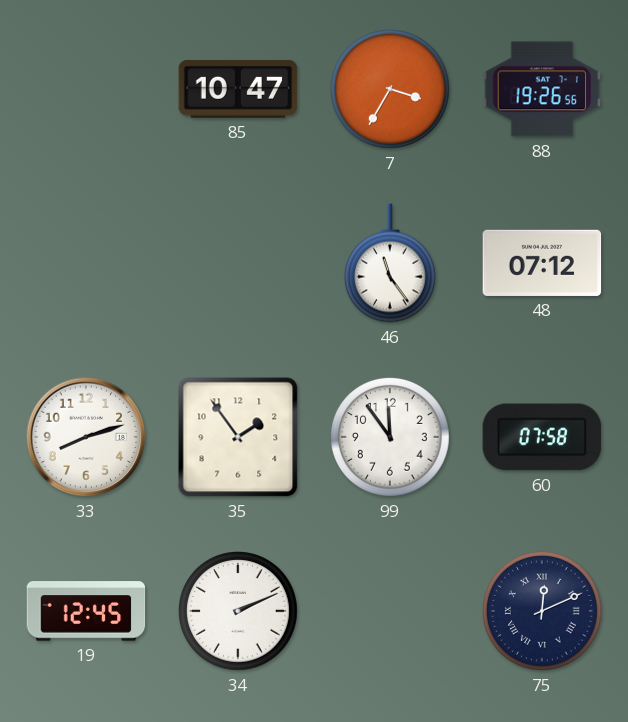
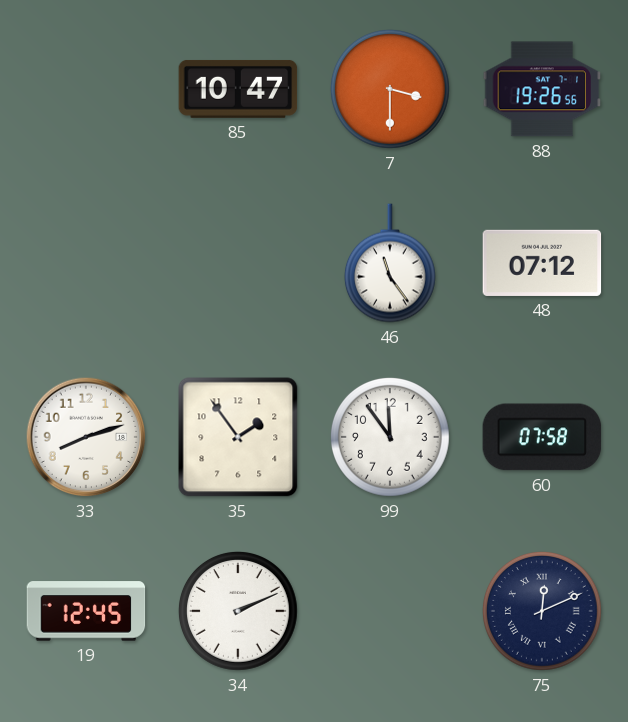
7: 3:35 -> 3:30 (390, 89)
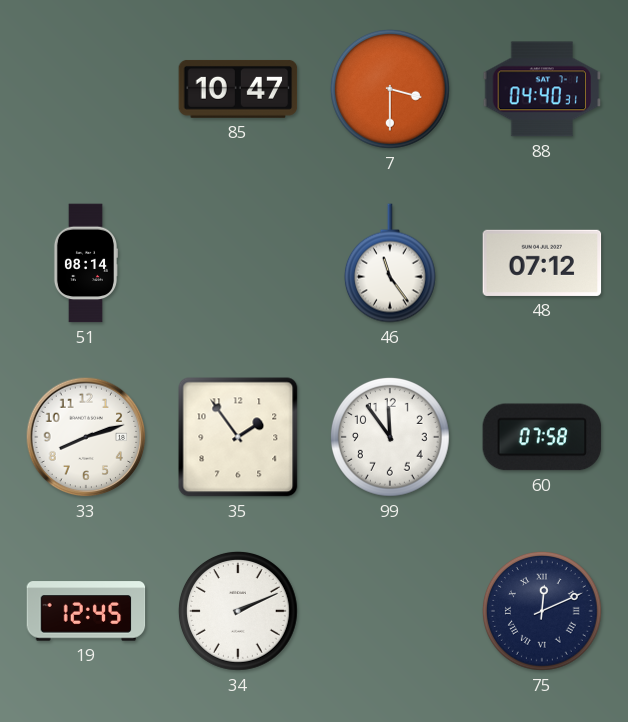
88: 19:26 -> 04:40 (542, 89)
51: none -> 08:14 (85, 263)
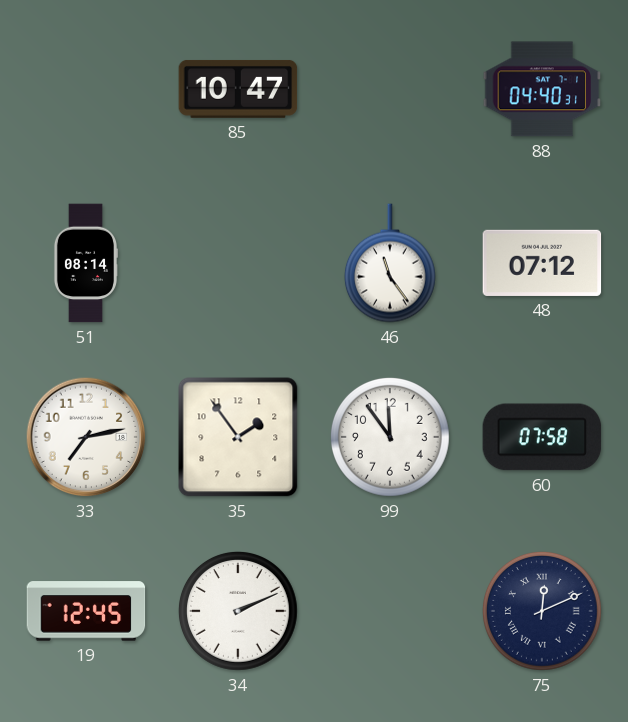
7: 3:30 -> none (390, 89)
33: 8:12 -> 7:13 (86, 437)
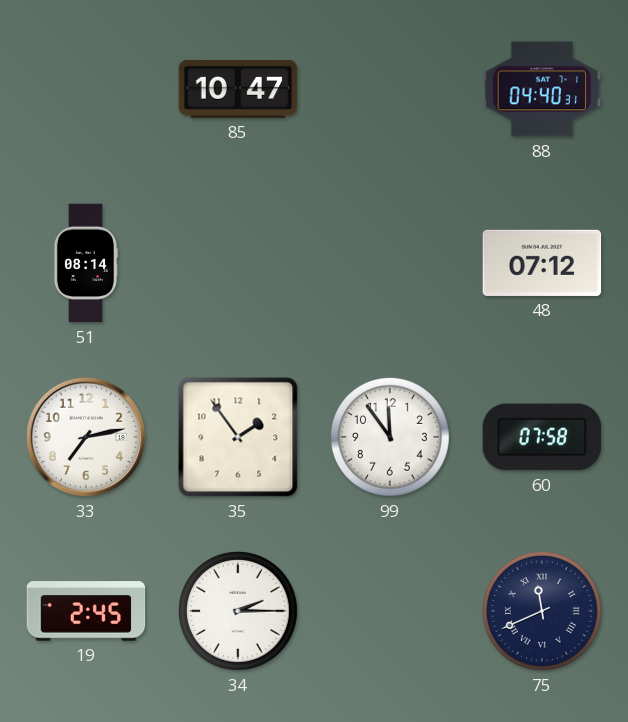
46: 11:24 -> none (390, 263)
19: 12:45 -> 2:45 (86, 611)
34: 2:11 -> 2:15 (238, 611)
75: 12:11 -> 11:41 (542, 611)
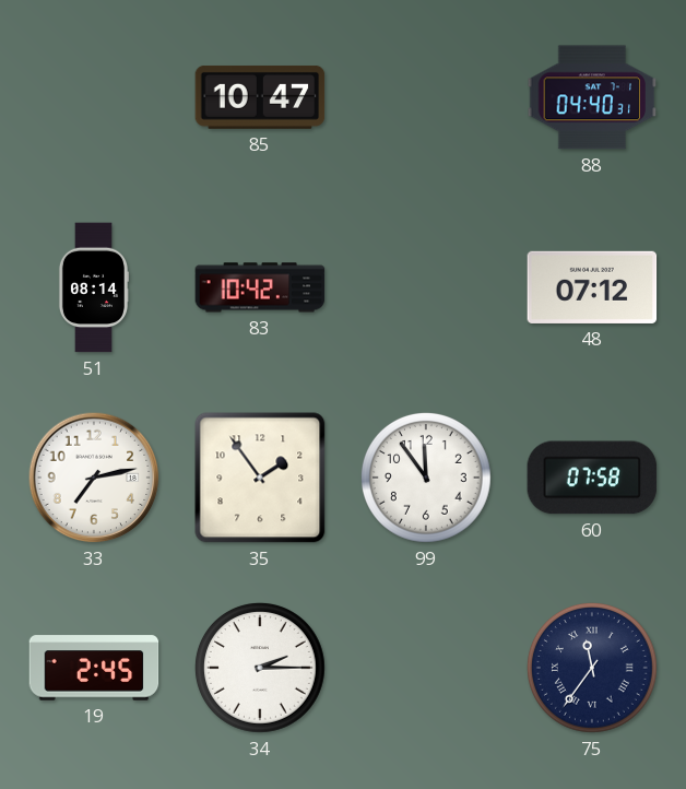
83: none -> 10:42 (260, 287)
75: 11:41 -> 11:36 (592, 668)
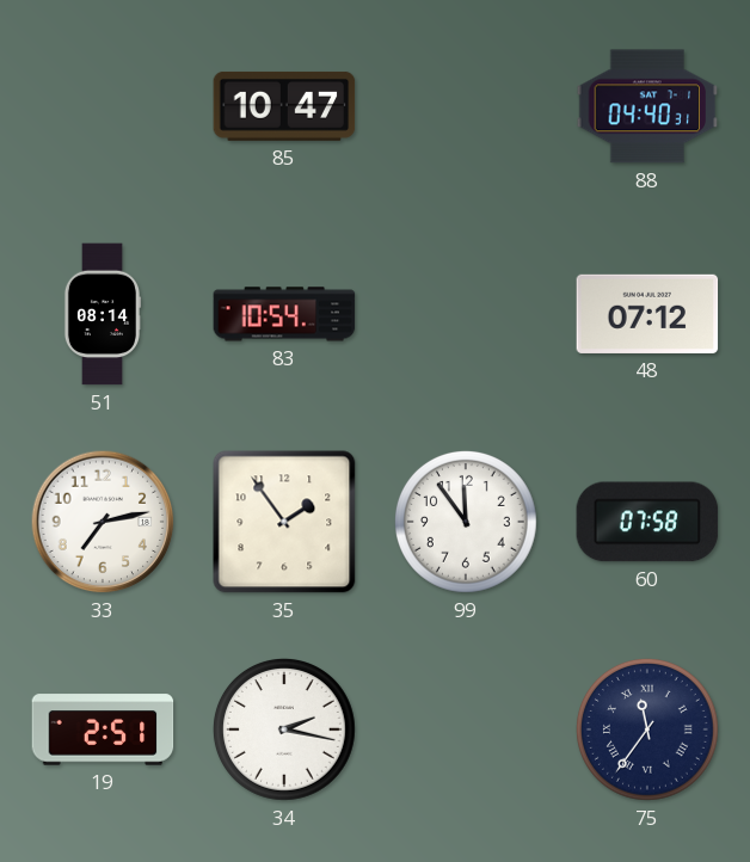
83: 10:42 -> 10:54 (284, 314)
19: 2:45 -> 2:51 (103, 729)
34: 2:15 -> 2:17 (284, 729)
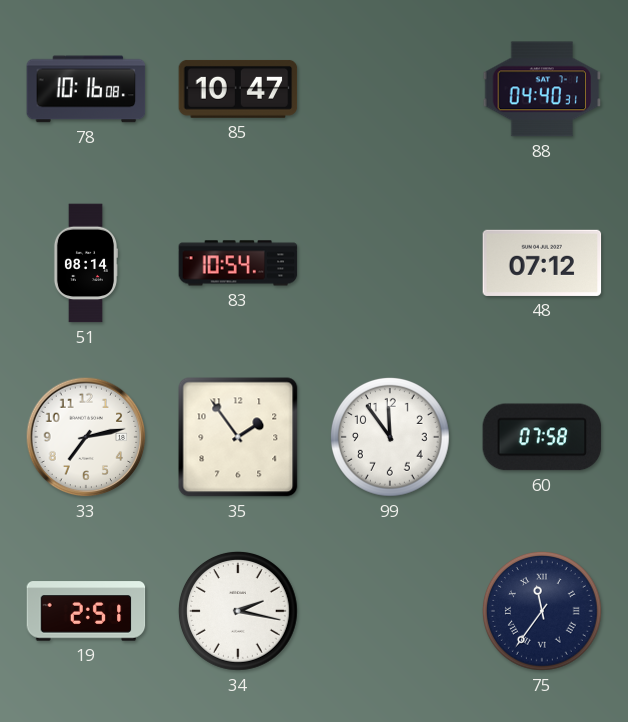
78: none -> 10:16 (86, 89)
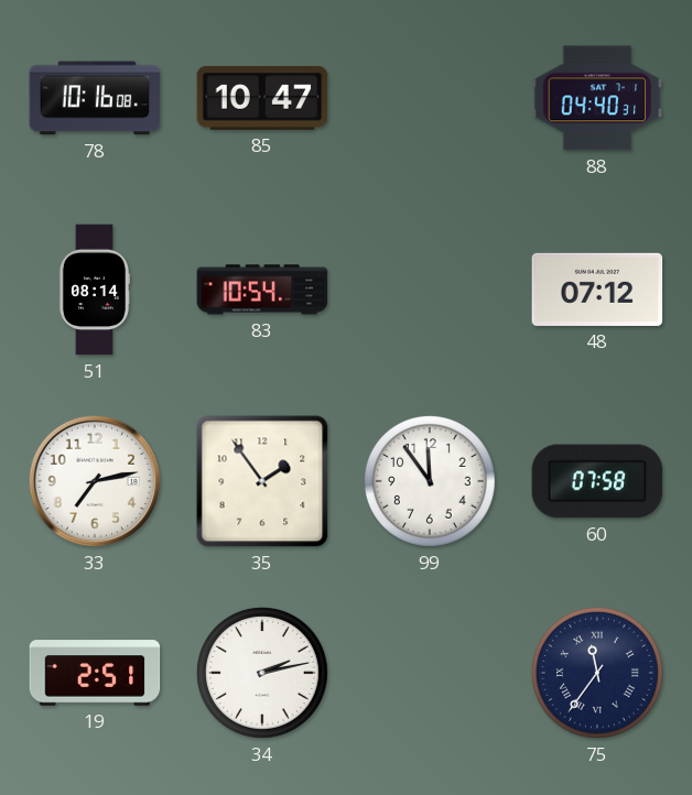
34: 2:17 -> 2:13 (262, 673)
